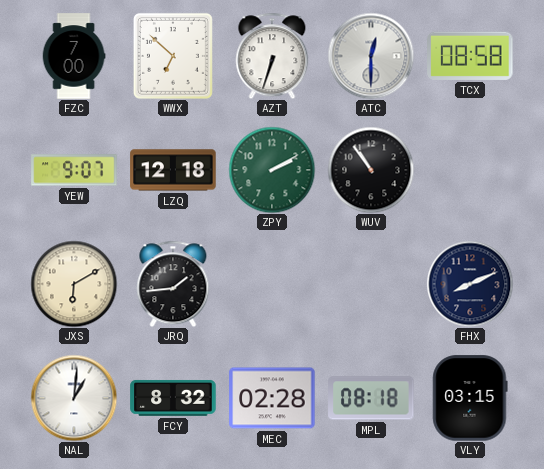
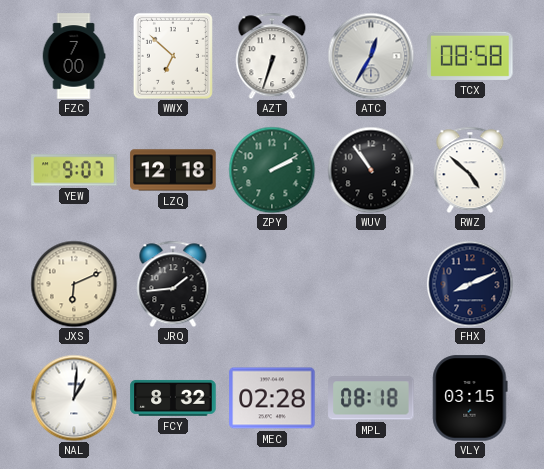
ATC: 12:30 -> 12:35 (371, 56)
RWZ: none -> 4:52 (470, 170)
JXS: 6:10 -> 6:11 (74, 284)
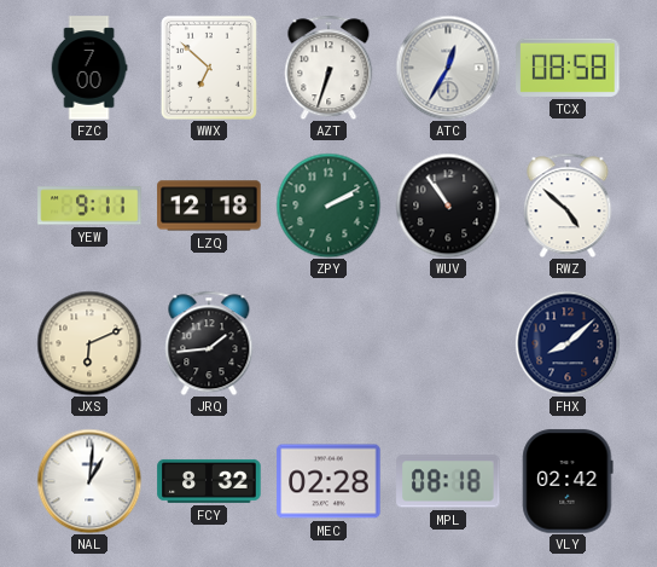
YEW: 9:07 -> 9:11 (89, 206)
FHX: 8:11 -> 8:08 (568, 343)
VLY: 03:15 -> 02:42 (568, 481)
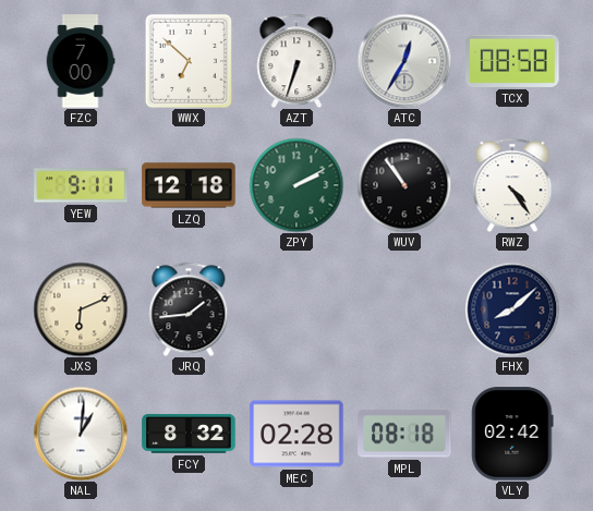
RWZ: 4:52 -> 4:24 (512, 185)
